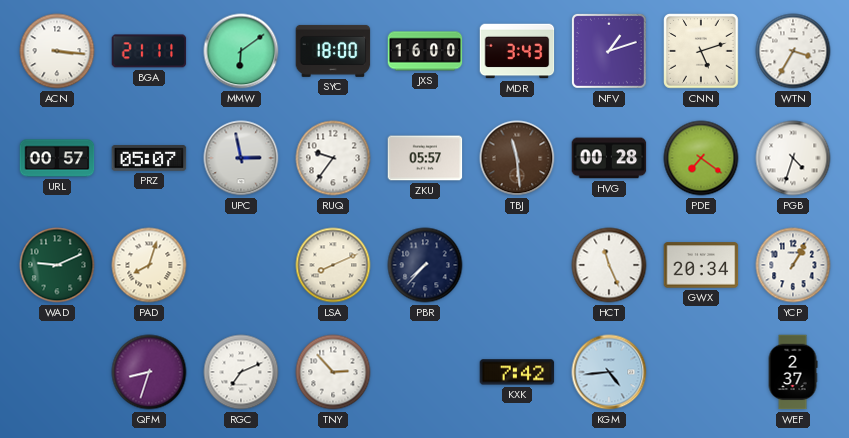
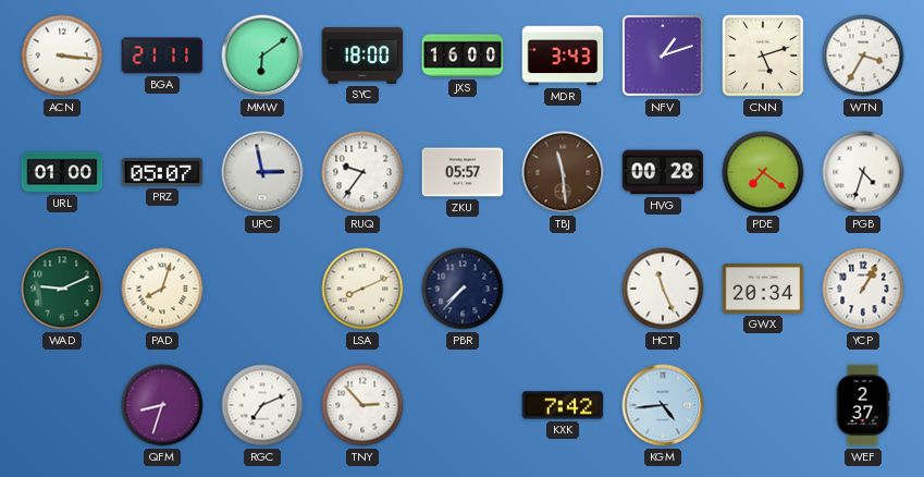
URL: 00:57 -> 01:00 (62, 172)
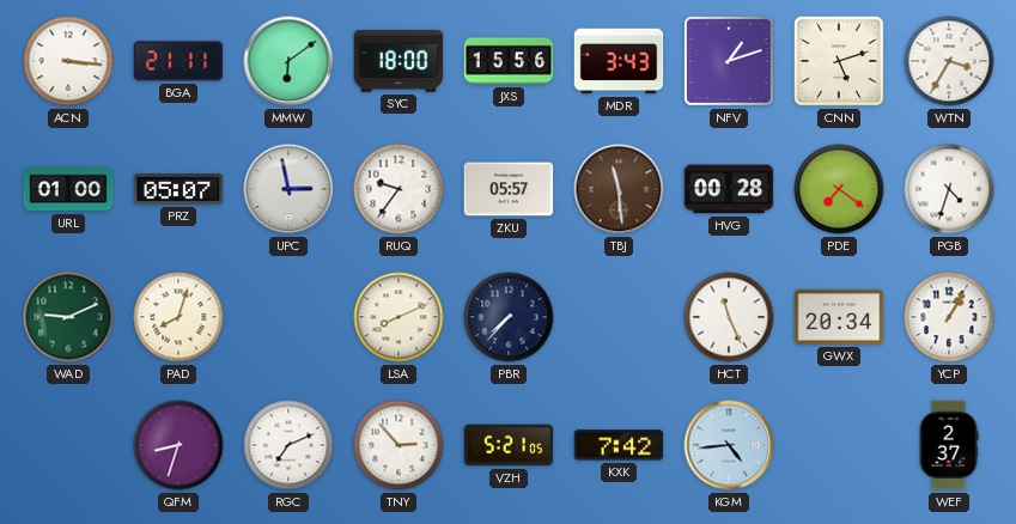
JXS: 16:00 -> 15:56 (509, 61)
VZH: none -> 5:21 (509, 445)
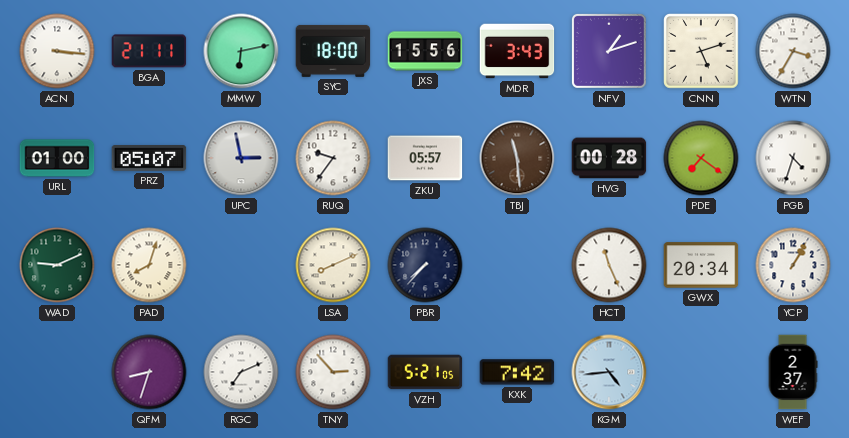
MMW: 6:09 -> 6:13 (241, 51)
